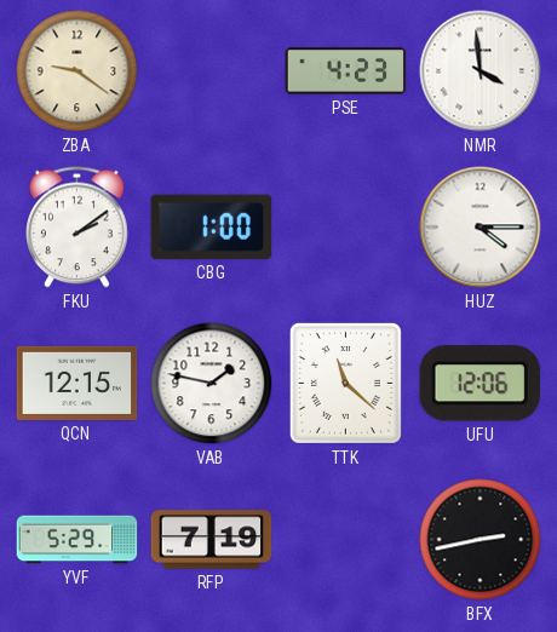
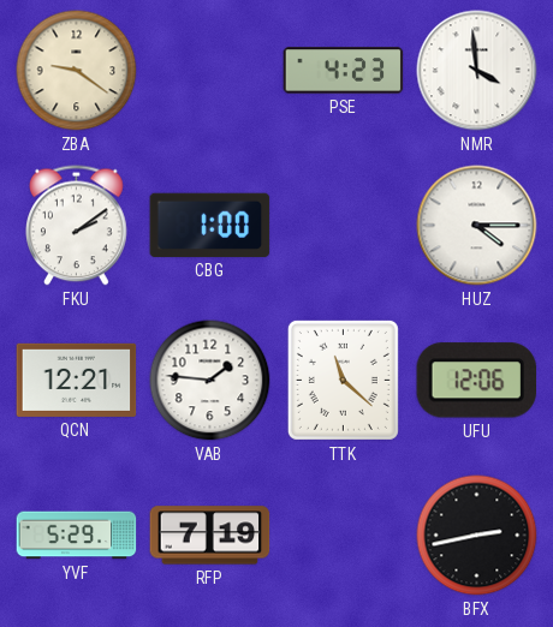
QCN: 12:15 -> 12:21 (77, 380)
VAB: 1:47 -> 1:46 (210, 381)
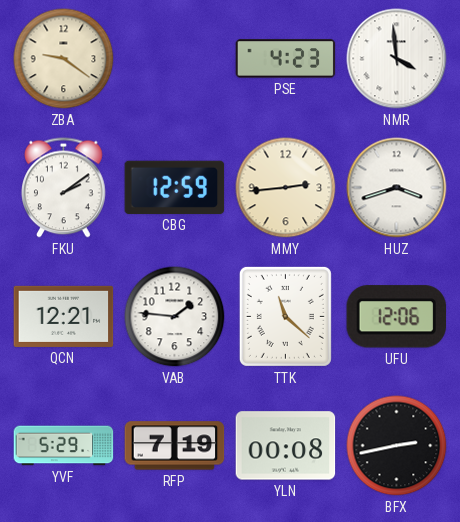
CBG: 1:00 -> 12:59 (175, 187)
MMY: none -> 2:44 (286, 188)
HUZ: 4:15 -> 3:42 (397, 188)
YLN: none -> 00:08 (286, 446)
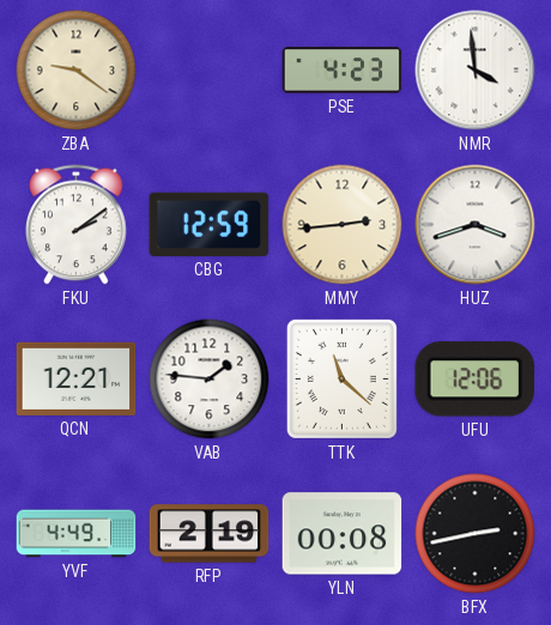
YVF: 5:29 -> 4:49 (77, 534)
RFP: 7:19 -> 2:19 (210, 534)
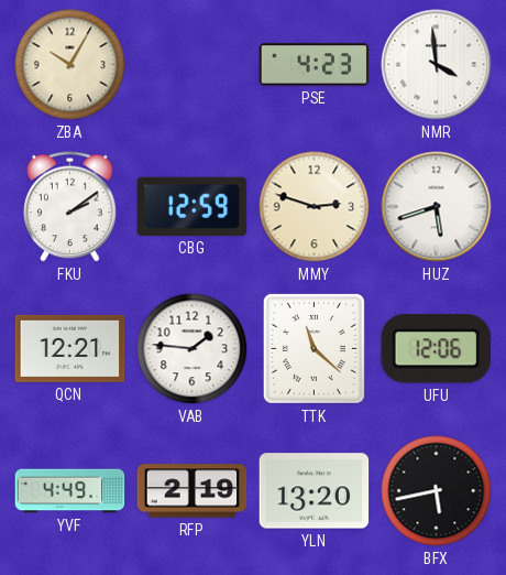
ZBA: 9:21 -> 10:05 (70, 65)
MMY: 2:44 -> 2:48 (315, 207)
HUZ: 3:42 -> 5:42 (437, 207)
YLN: 00:08 -> 13:20 (315, 491)
BFX: 2:43 -> 5:43 (437, 491)
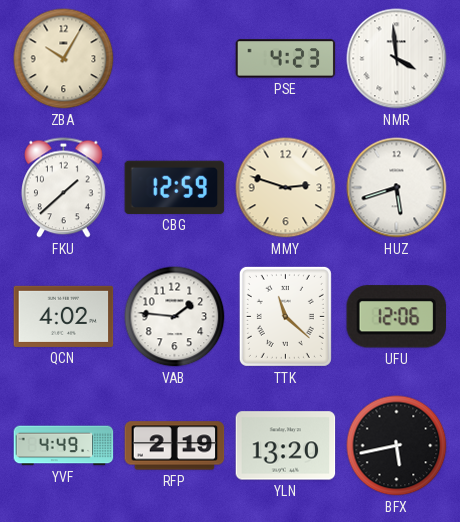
FKU: 2:09 -> 1:38 (64, 188)
QCN: 12:21 -> 4:02 (64, 316)
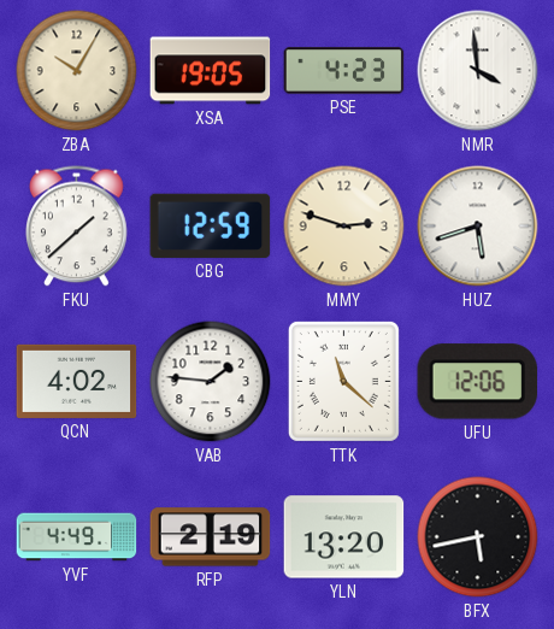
XSA: none -> 19:05 (211, 71)
